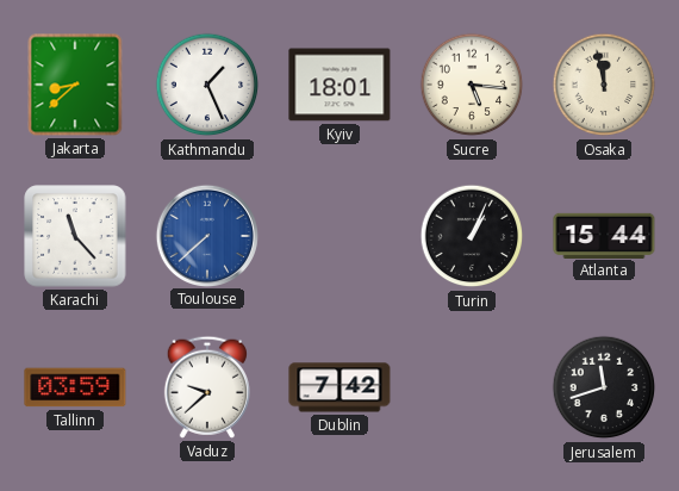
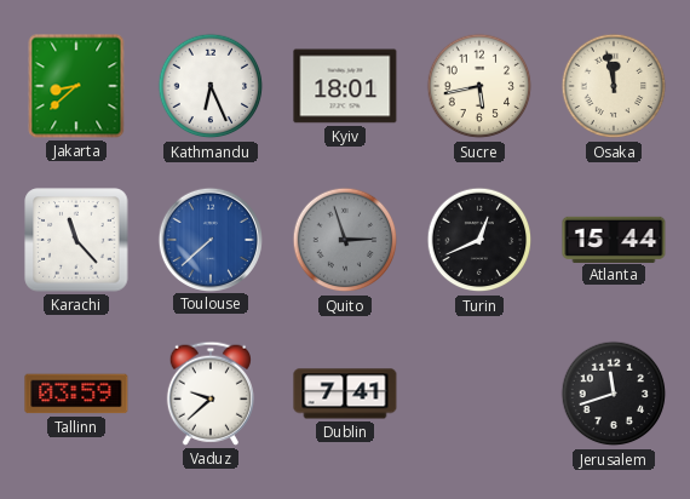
Kathmandu: 1:26 -> 6:26 (211, 86)
Sucre: 5:16 -> 5:43 (479, 86)
Quito: none -> 2:57 (345, 240)
Turin: 1:04 -> 12:41 (479, 240)
Dublin: 7:42 -> 7:41 (345, 394)
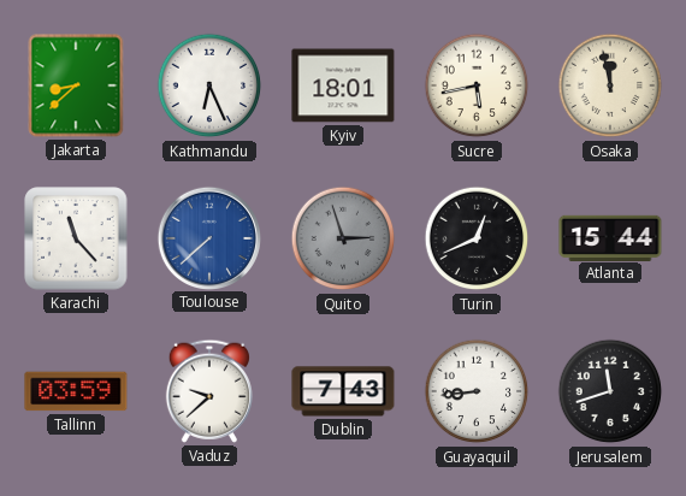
Dublin: 7:41 -> 7:43 (343, 391)
Guayaquil: none -> 8:44 (477, 391)
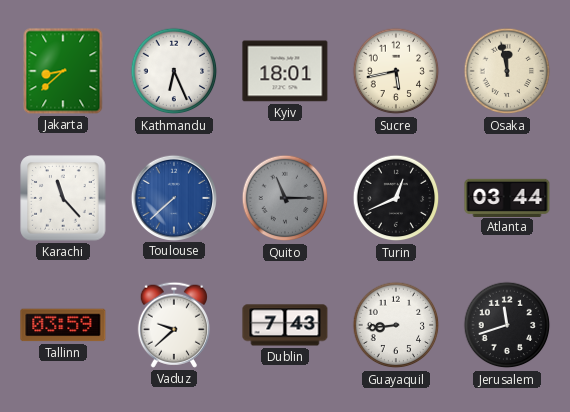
Quito: 2:57 -> 11:15 (285, 198)
Atlanta: 15:44 -> 03:44 (507, 197)
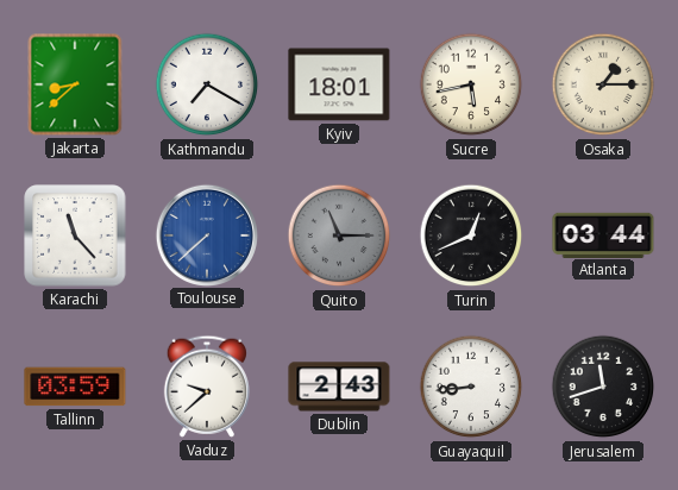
Kathmandu: 6:26 -> 7:20 (207, 84)
Osaka: 11:58 -> 1:15 (603, 84)
Dublin: 7:43 -> 2:43 (339, 387)
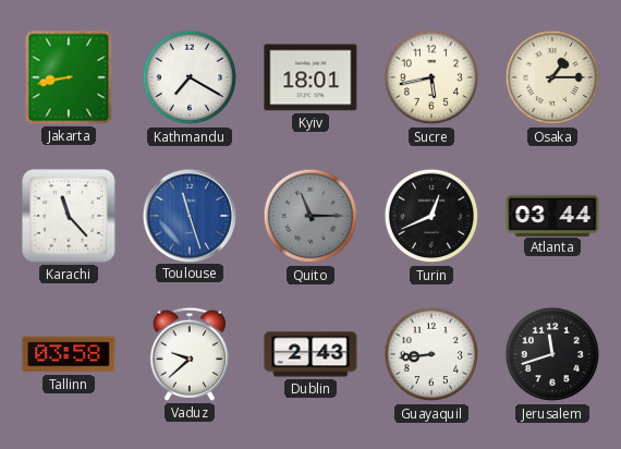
Jakarta: 8:38 -> 8:43 (69, 77)
Toulouse: 7:38 -> 11:27 (188, 215)
Tallinn: 03:59 -> 03:58 (69, 354)
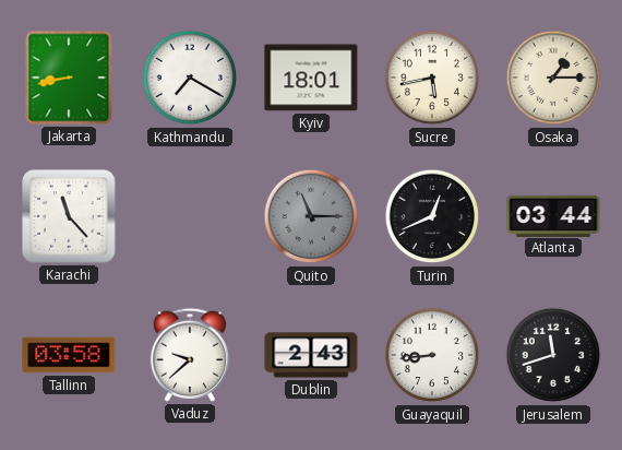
Toulouse: 11:27 -> none (188, 215)
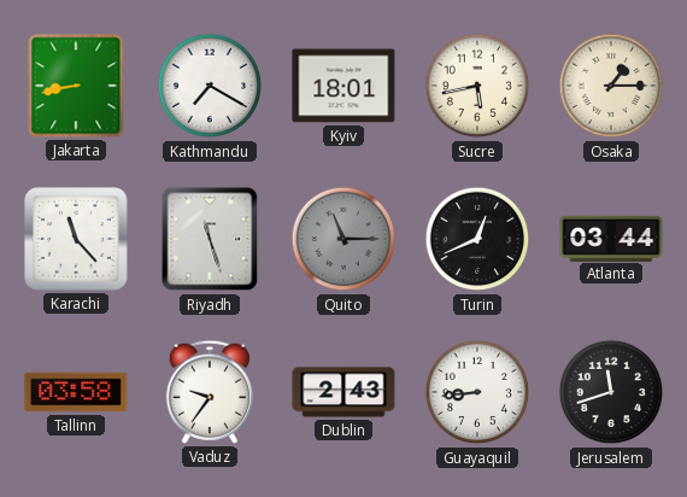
Riyadh: none -> 11:27 (210, 239)
Vaduz: 9:38 -> 9:36 (210, 392)
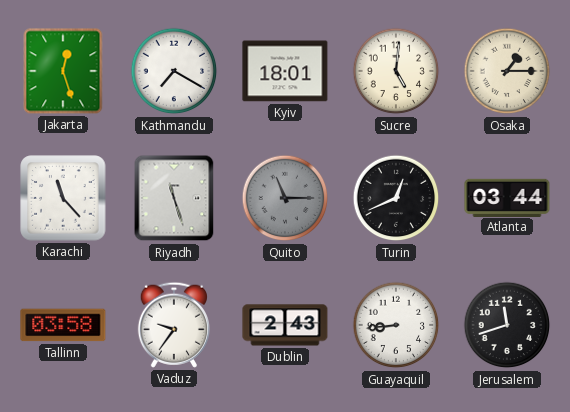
Jakarta: 8:43 -> 12:27 (63, 71)
Sucre: 5:43 -> 5:01 (396, 71)
